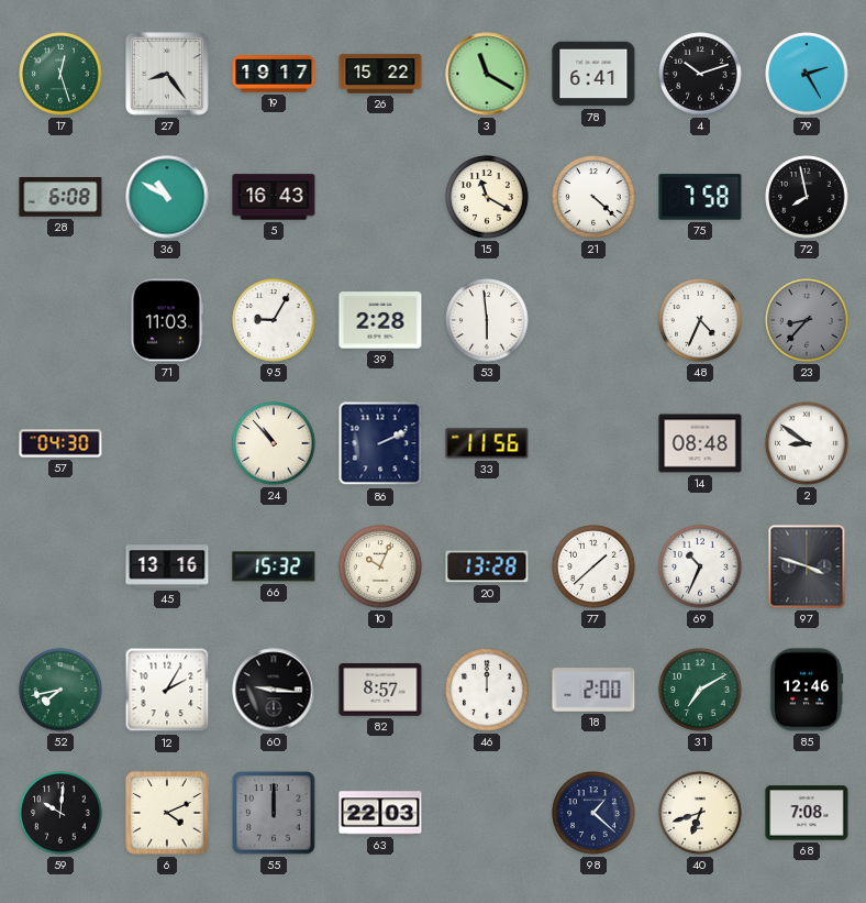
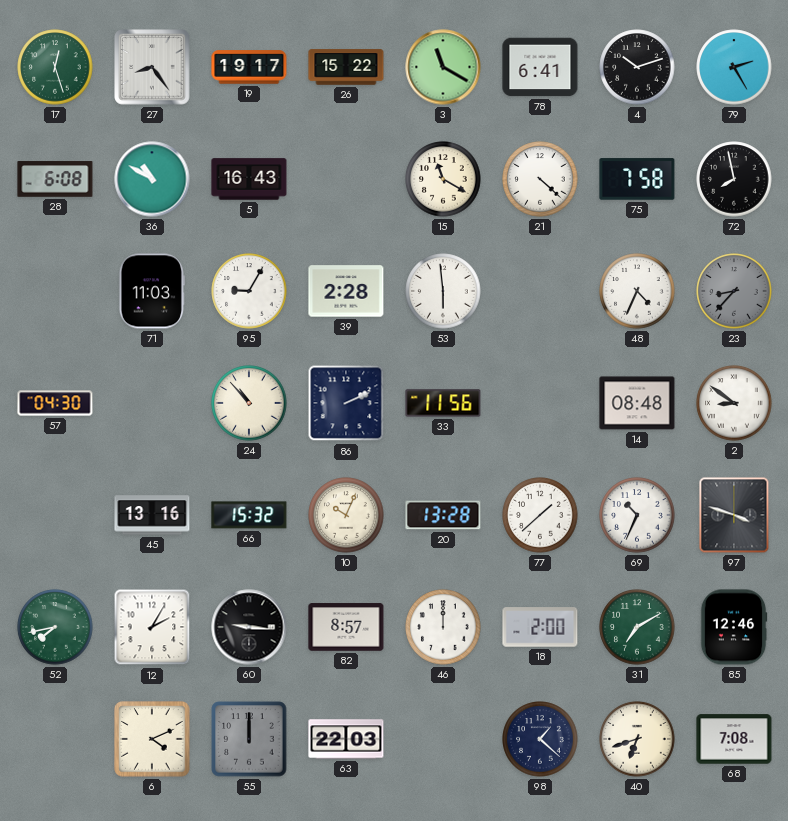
59: 10:01 -> none (60, 813)
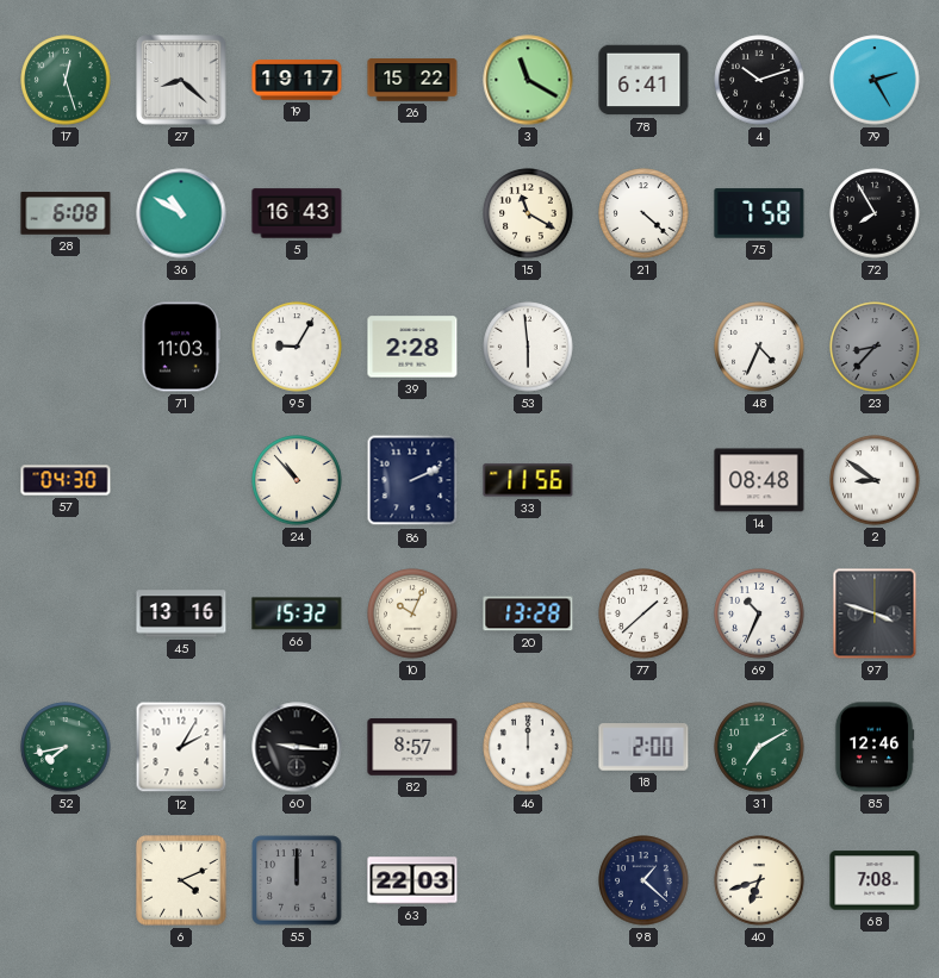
27: 8:24 -> 8:22 (181, 80)
72: 7:58 -> 7:55 (875, 213)
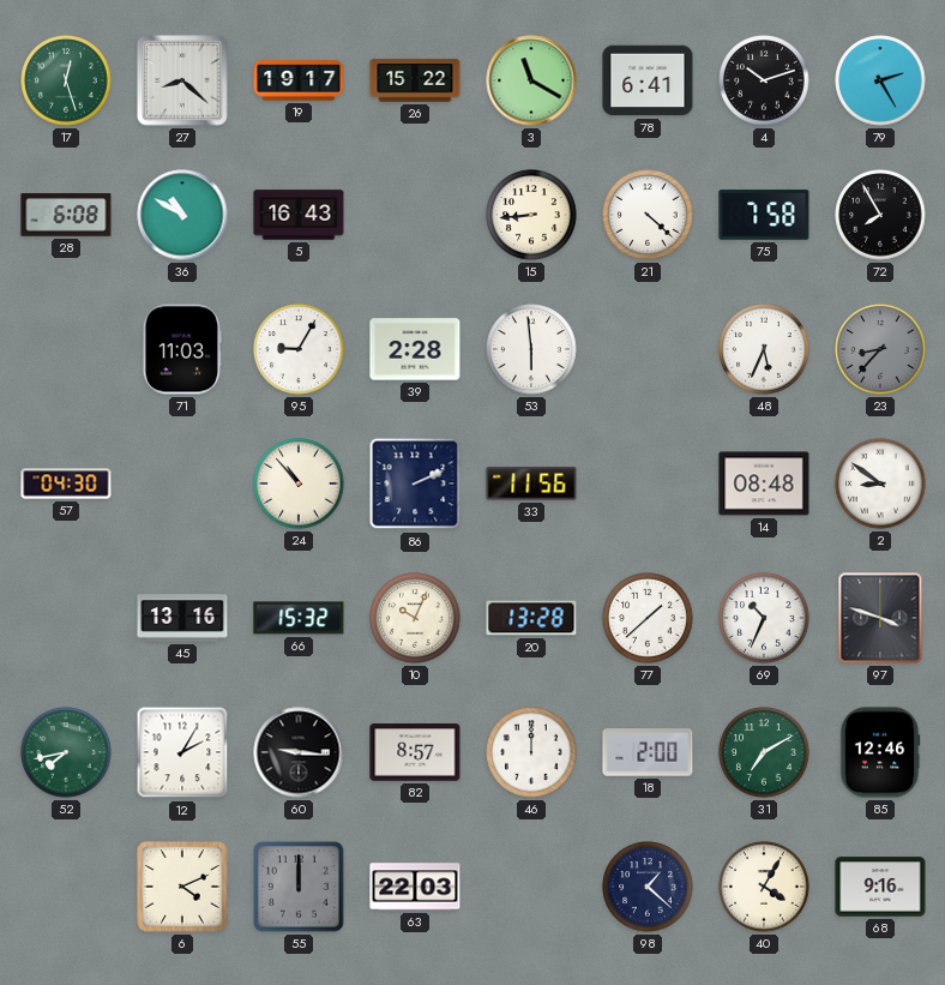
15: 11:20 -> 8:44 (531, 215)
48: 4:34 -> 5:34 (764, 349)
40: 6:42 -> 4:05 (764, 887)
68: 7:08 -> 9:16 (880, 887)
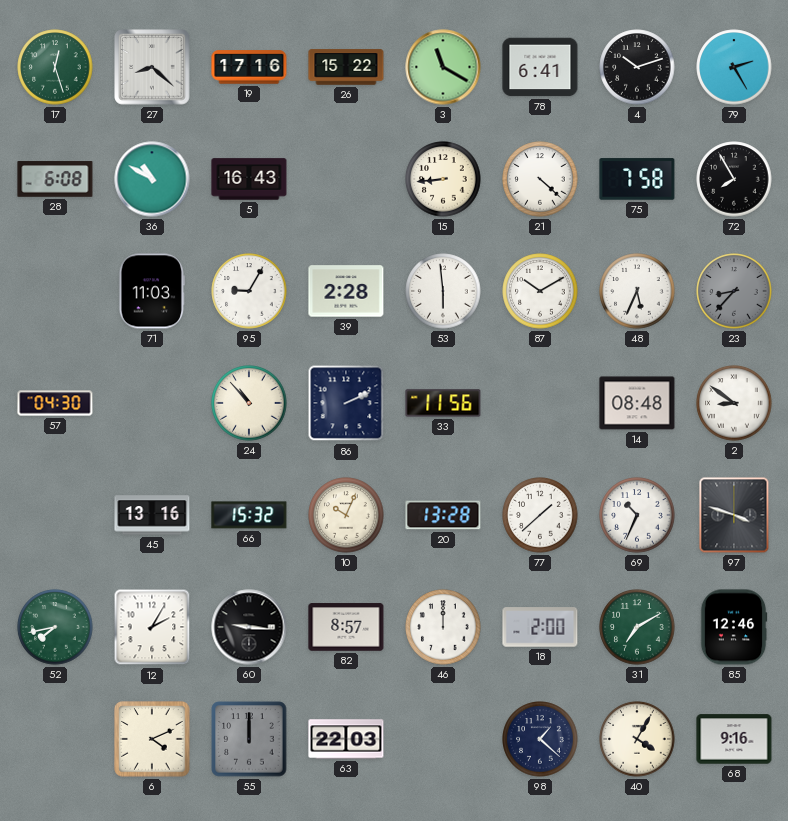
19: 19:17 -> 17:16 (249, 67)
87: none -> 10:10 (540, 291)
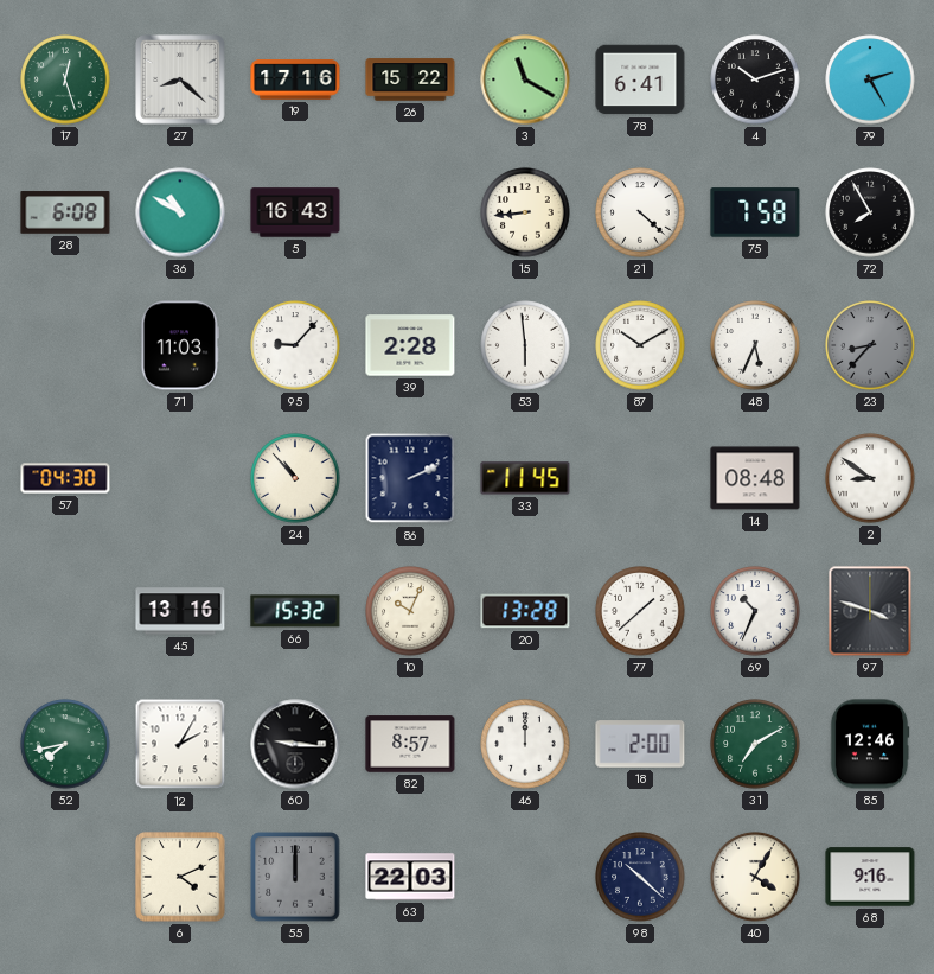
95: 9:05 -> 9:07 (295, 345)
33: 11:56 -> 11:45 (525, 478)
98: 1:22 -> 10:22 (640, 877)
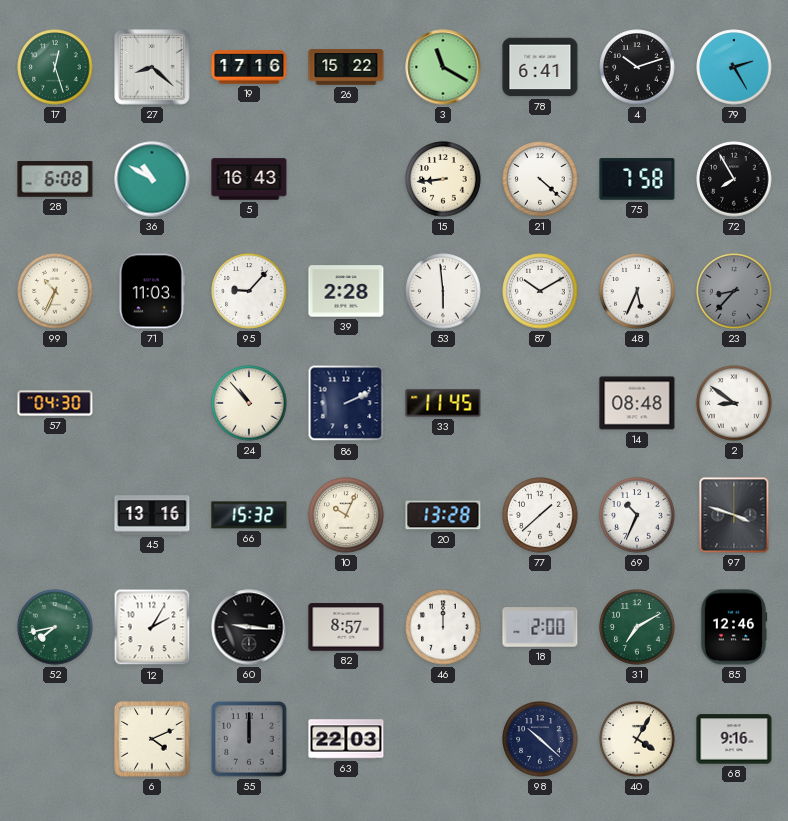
99: none -> 10:34 (55, 291)
